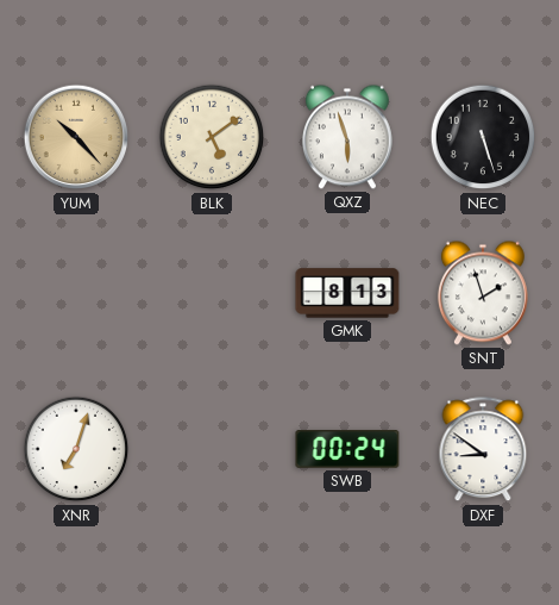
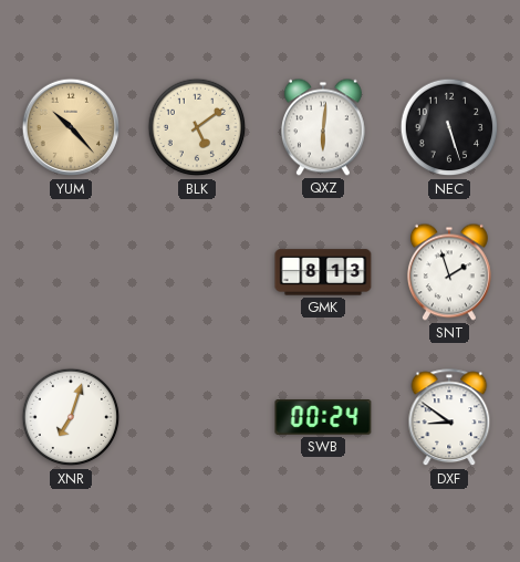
QXZ: 5:57 -> 6:01 (323, 127)
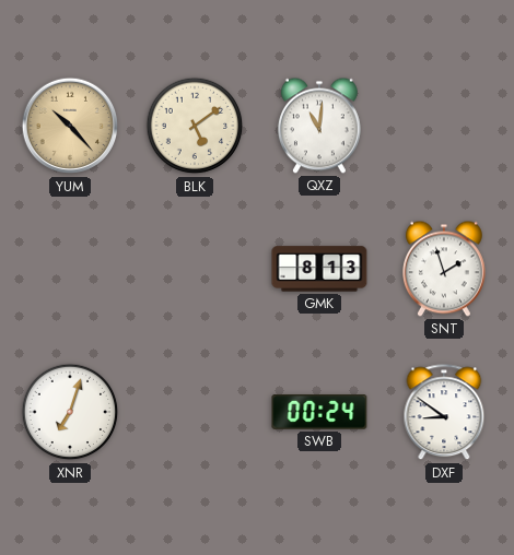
QXZ: 6:01 -> 11:01 (319, 126)
NEC: 5:27 -> none (449, 127)
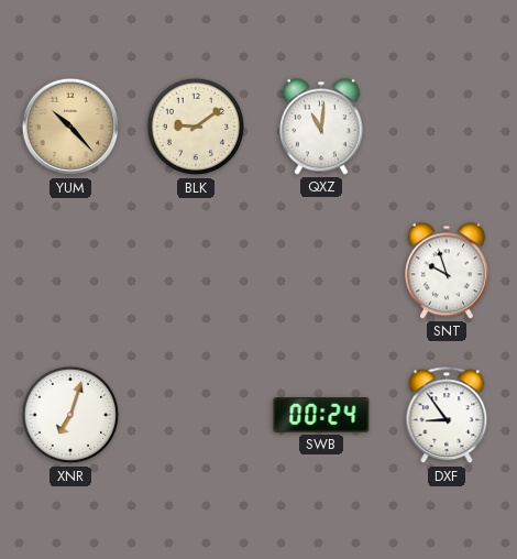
BLK: 5:09 -> 9:09 (196, 127)
GMK: 8:13 -> none (319, 269)
SNT: 1:57 -> 9:57 (447, 271)
DXF: 8:51 -> 8:54 (447, 416)
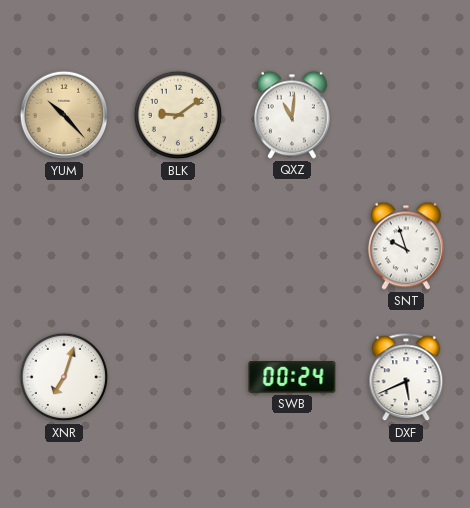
DXF: 8:54 -> 5:41 (406, 378)
